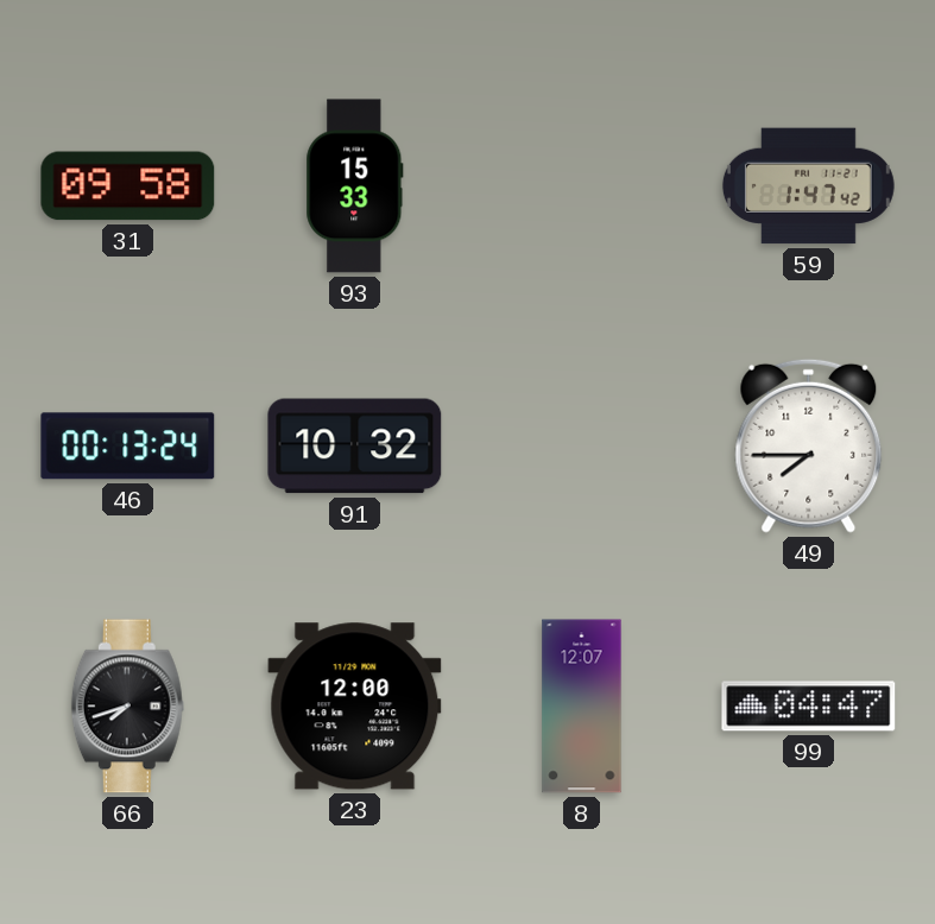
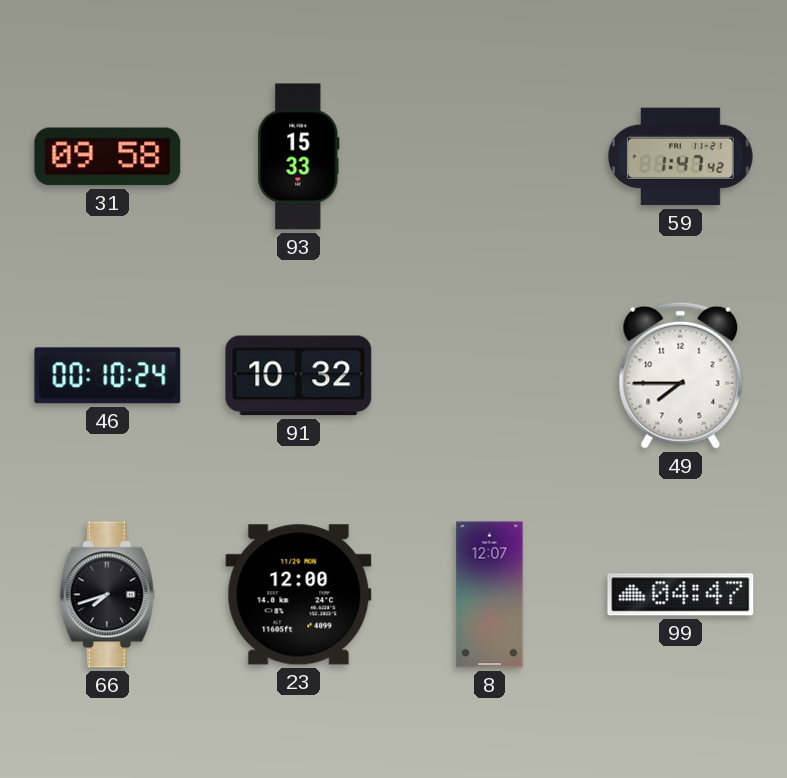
46: 00:13 -> 00:10 (108, 376)
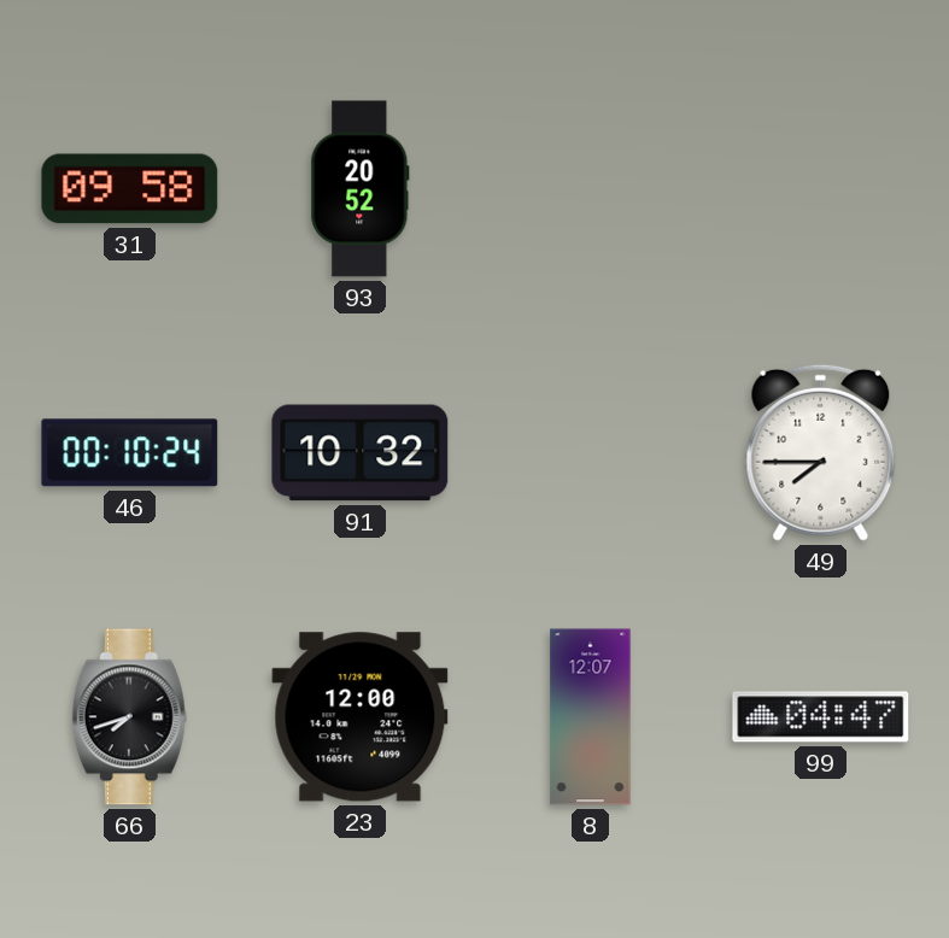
93: 15:33 -> 20:52 (361, 189)
59: 1:47 -> none (680, 157)
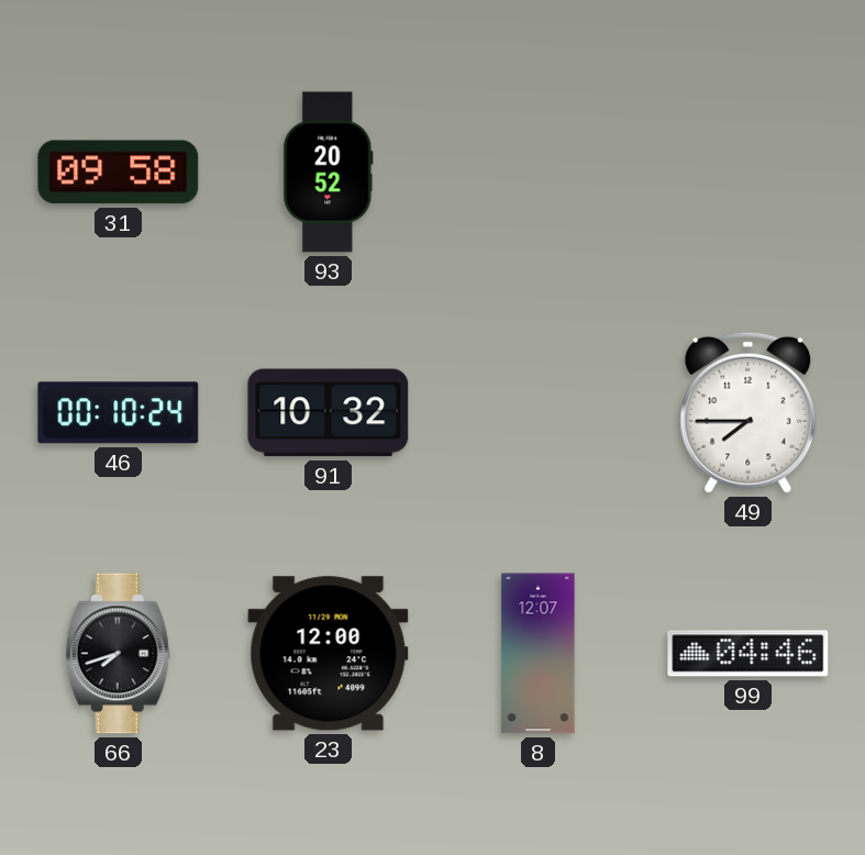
99: 04:47 -> 04:46 (748, 654)
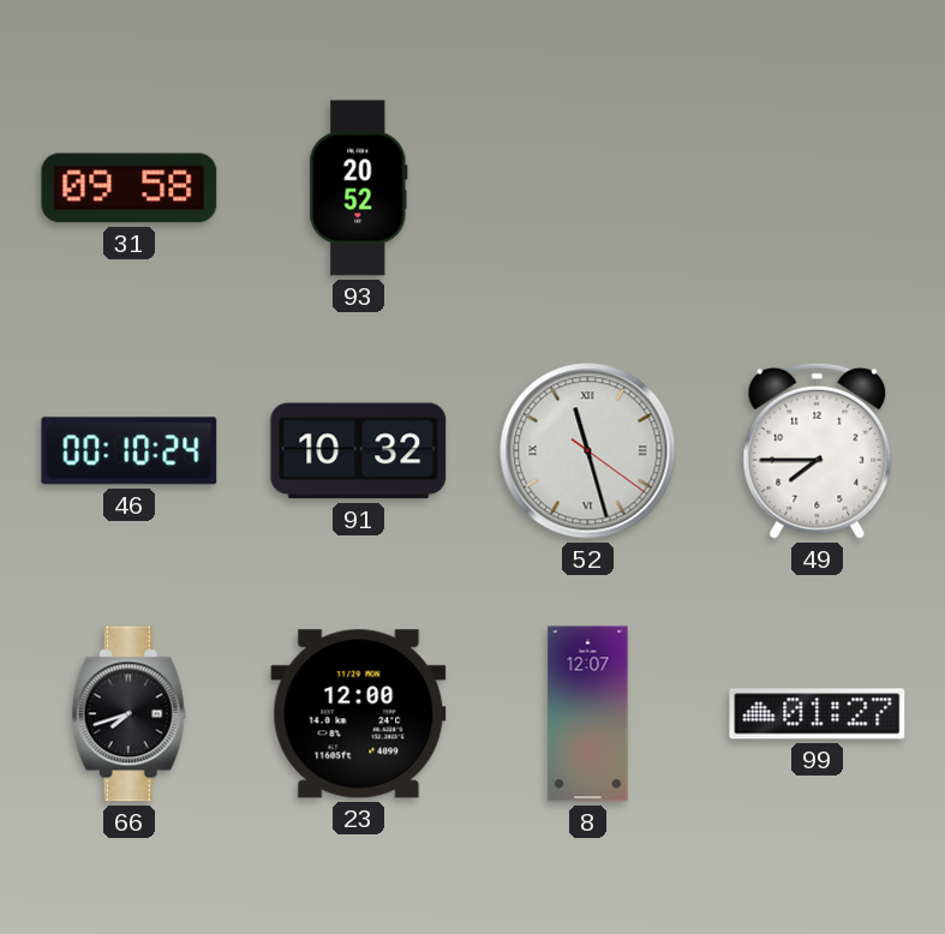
52: none -> 11:27 (588, 451)
99: 04:46 -> 01:27 (818, 714)
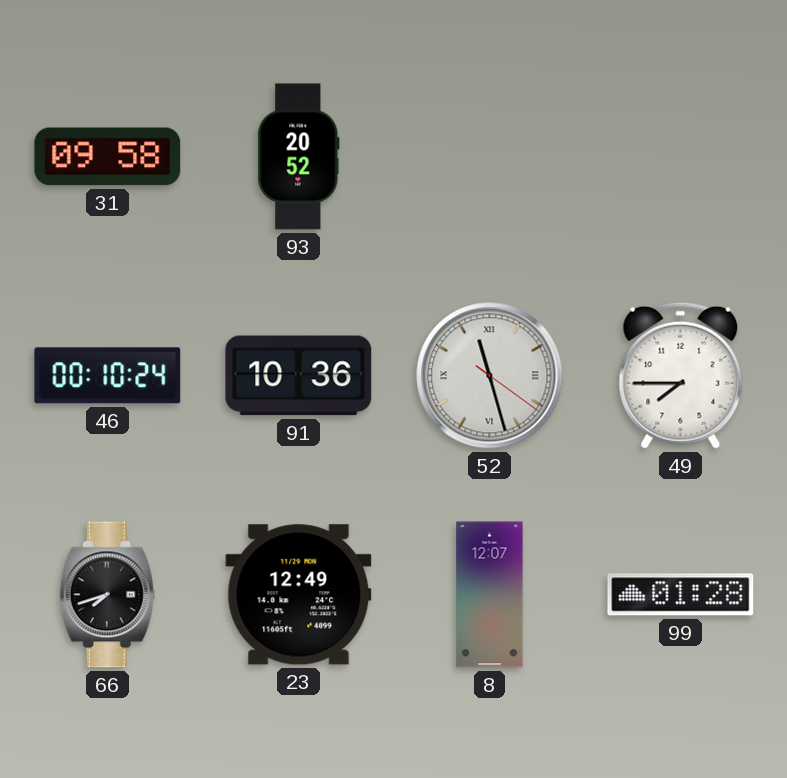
91: 10:32 -> 10:36 (299, 376)
23: 12:00 -> 12:49 (299, 595)
99: 01:27 -> 01:28 (681, 595)
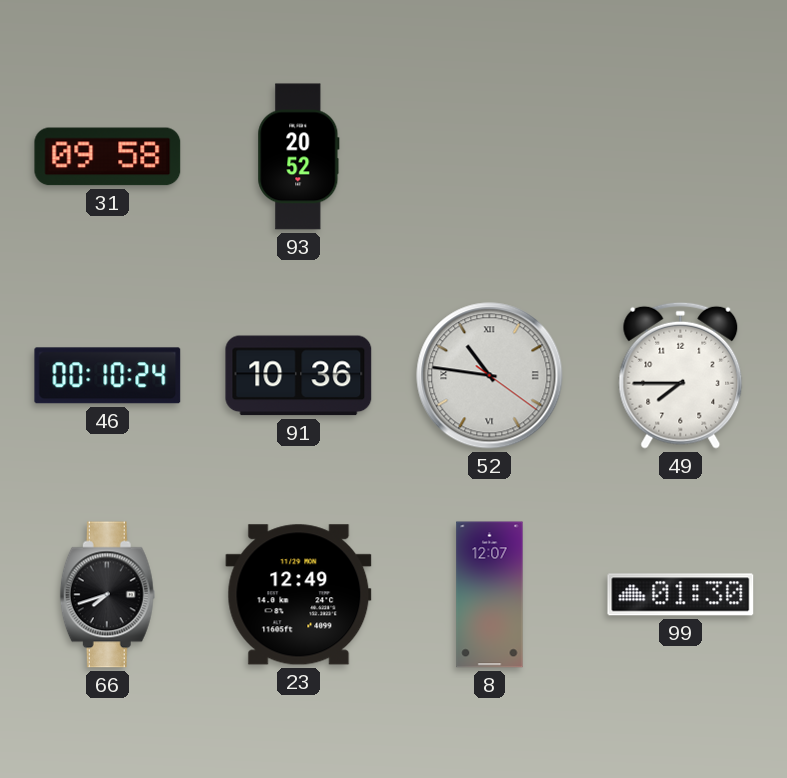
52: 11:27 -> 10:46 (490, 376)
99: 01:28 -> 01:30 (681, 595)
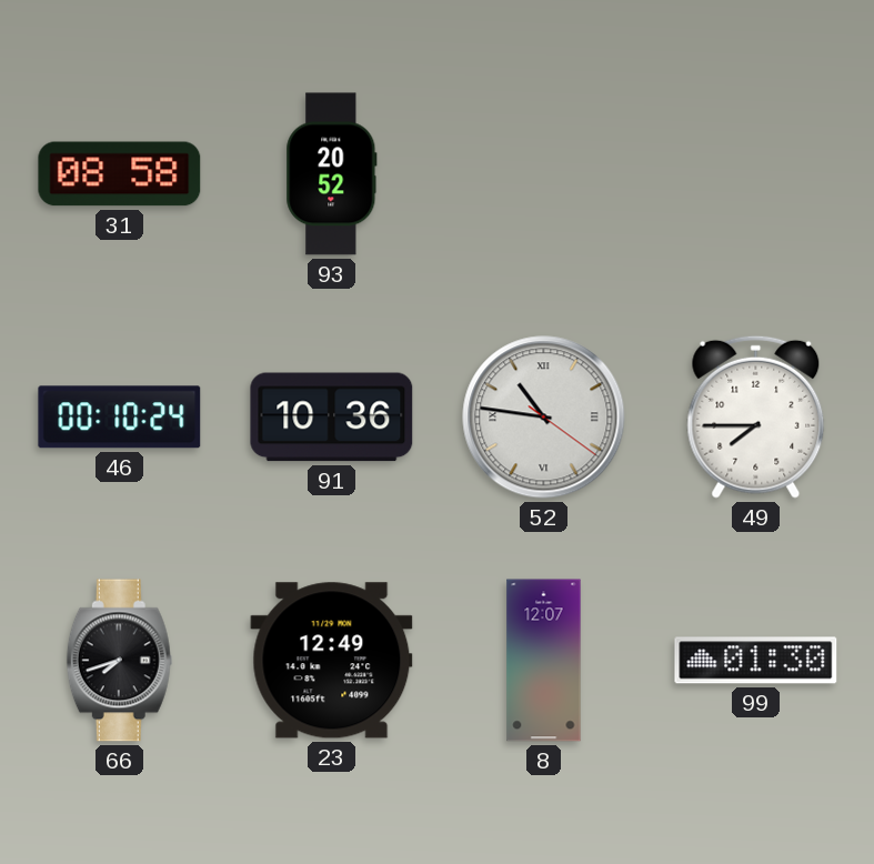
31: 09:58 -> 08:58 (120, 174)
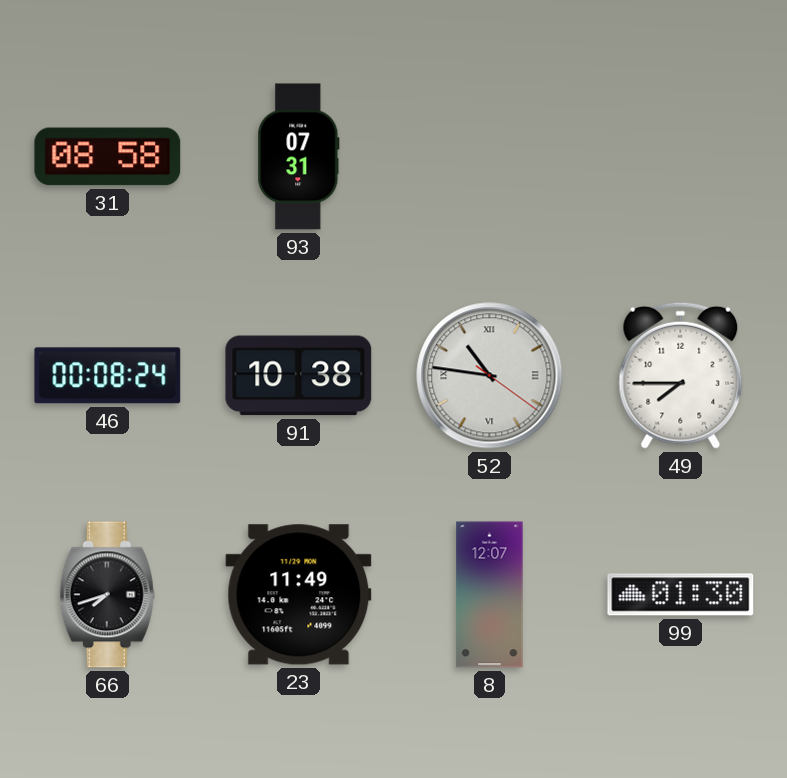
93: 20:52 -> 07:31 (299, 157)
46: 00:10 -> 00:08 (108, 376)
91: 10:36 -> 10:38 (299, 376)
23: 12:49 -> 11:49 (299, 595)
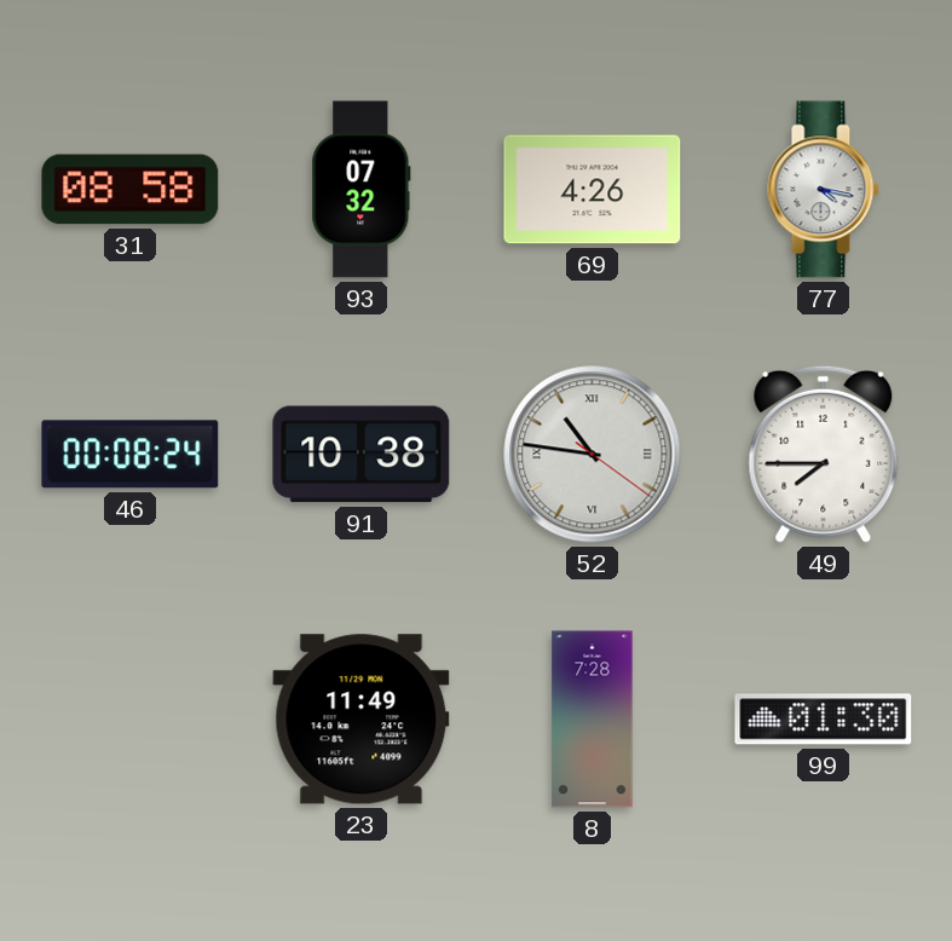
93: 07:31 -> 07:32 (362, 190)
69: none -> 4:26 (593, 190)
77: none -> 4:17 (824, 190)
66: 7:42 -> none (107, 595)
8: 12:07 -> 7:28 (593, 720)
